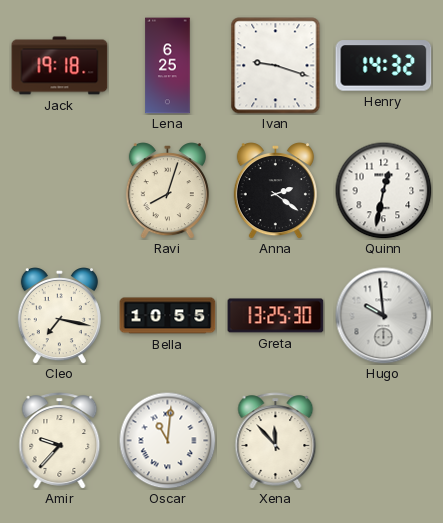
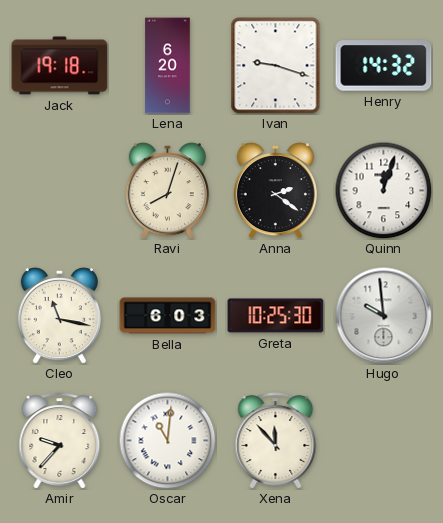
Lena: 6:25 -> 6:20 (168, 66)
Quinn: 12:32 -> 12:03 (383, 190)
Cleo: 7:17 -> 11:17 (59, 316)
Bella: 10:55 -> 6:03 (168, 316)
Greta: 13:25 -> 10:25 (276, 316)
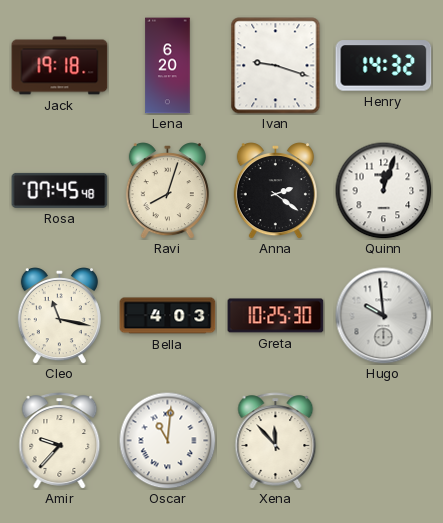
Rosa: none -> 07:45 (60, 190)
Bella: 6:03 -> 4:03 (168, 316)
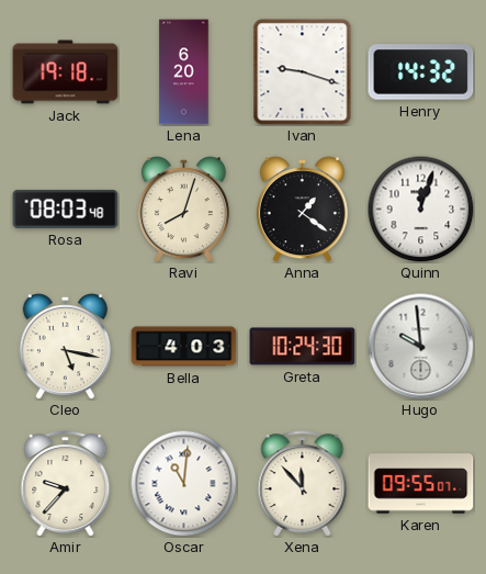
Rosa: 07:45 -> 08:03 (66, 209)
Anna: 2:21 -> 1:21 (302, 210)
Cleo: 11:17 -> 5:17 (65, 347)
Greta: 10:25 -> 10:24 (303, 347)
Karen: none -> 09:55 (421, 484)
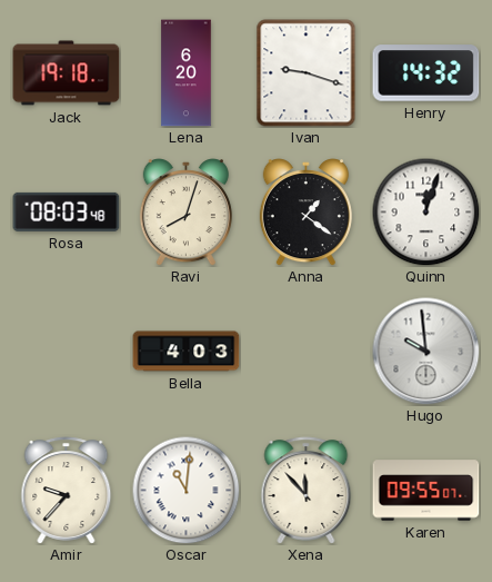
Cleo: 5:17 -> none (65, 347)
Greta: 10:24 -> none (303, 347)
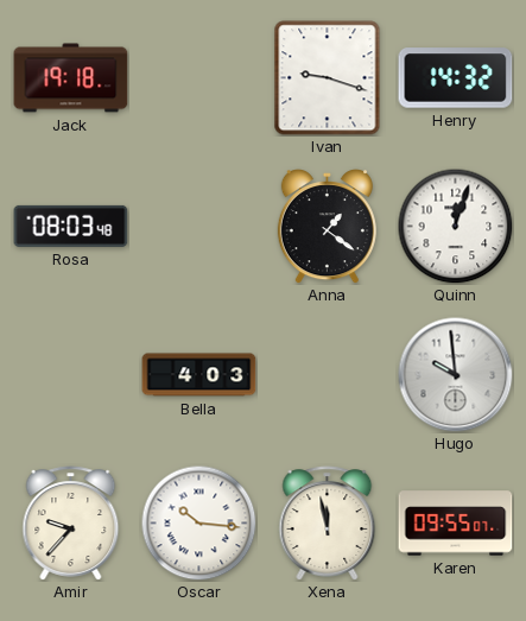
Lena: 6:20 -> none (187, 73)
Ravi: 8:03 -> none (185, 213)
Oscar: 11:01 -> 10:16 (198, 522)
Xena: 11:53 -> 11:58 (328, 524)
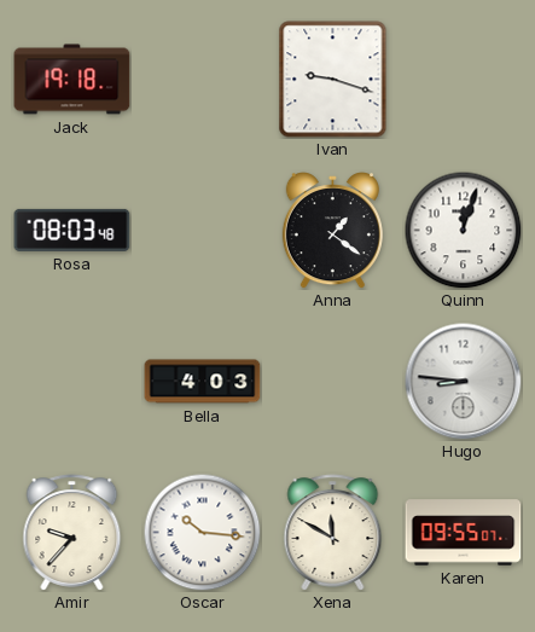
Henry: 14:32 -> none (456, 78)
Hugo: 9:59 -> 8:46 (464, 382)
Xena: 11:58 -> 11:50 (333, 533)
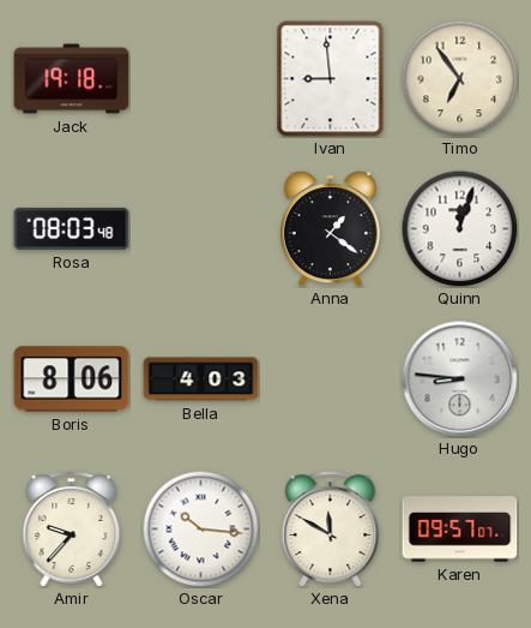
Ivan: 9:18 -> 8:59 (331, 79)
Timo: none -> 6:54 (459, 78)
Boris: none -> 8:06 (72, 379)
Karen: 09:55 -> 09:57 (460, 530)
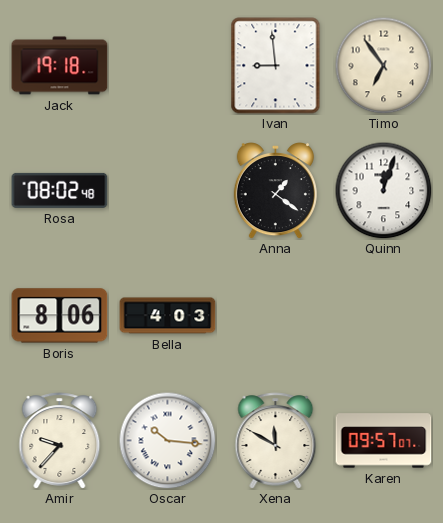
Rosa: 08:03 -> 08:02 (60, 190)
Hugo: 8:46 -> none (460, 379)
